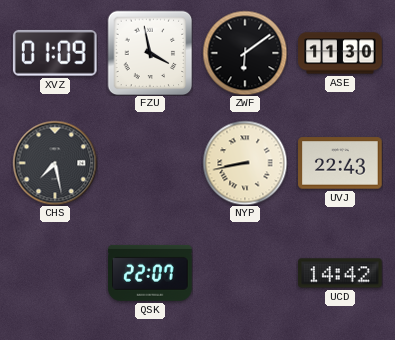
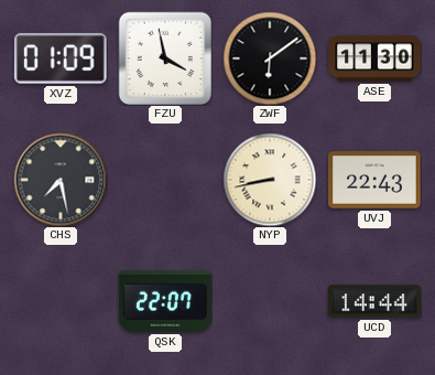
UCD: 14:42 -> 14:44 (374, 301)
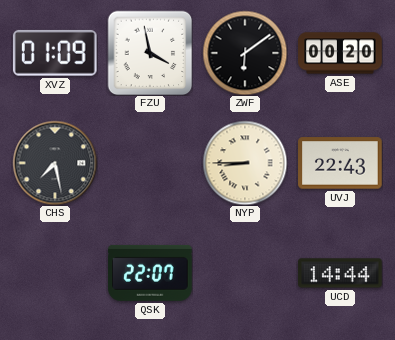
ASE: 11:30 -> 00:20 (340, 53)
NYP: 8:43 -> 8:45 (245, 163)
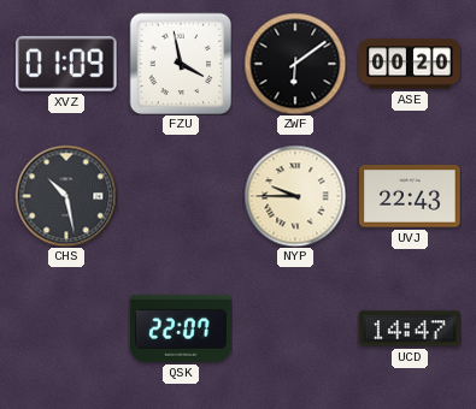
CHS: 7:28 -> 10:28 (66, 196)
NYP: 8:45 -> 9:45 (295, 196)
UCD: 14:44 -> 14:47 (410, 328)
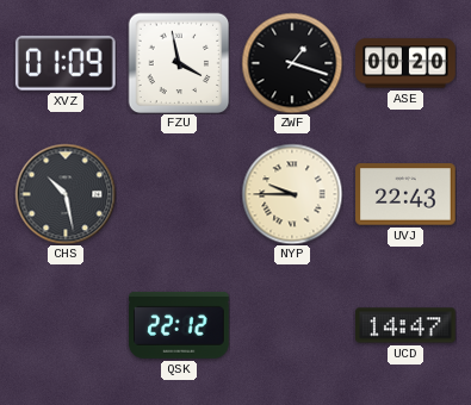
ZWF: 6:09 -> 1:18 (292, 63)
QSK: 22:07 -> 22:12 (179, 325)
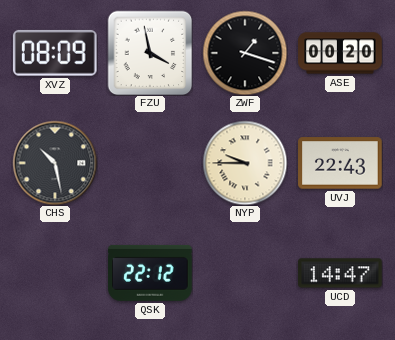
XVZ: 01:09 -> 08:09 (55, 53)
